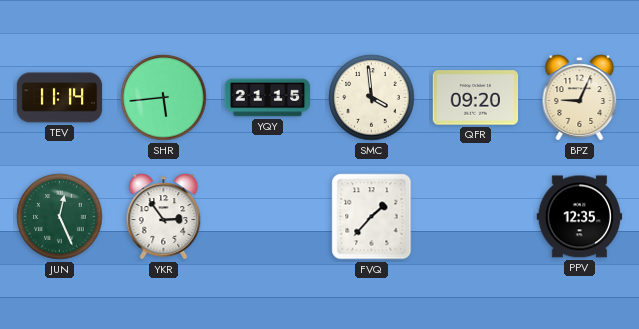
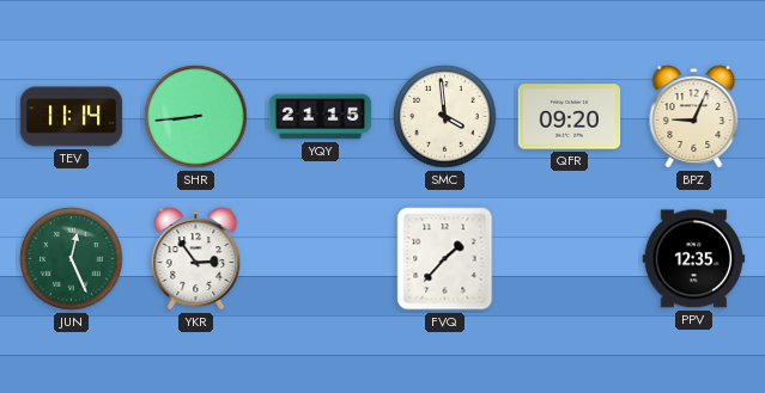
SHR: 5:44 -> 8:44 (196, 117)
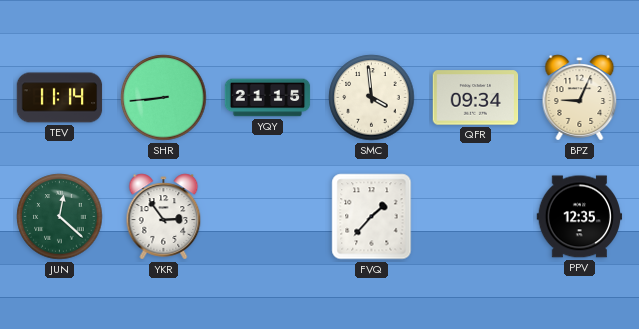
QFR: 09:20 -> 09:34 (476, 98)
JUN: 12:26 -> 12:22 (60, 217)
